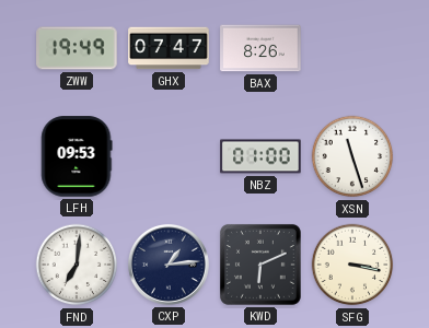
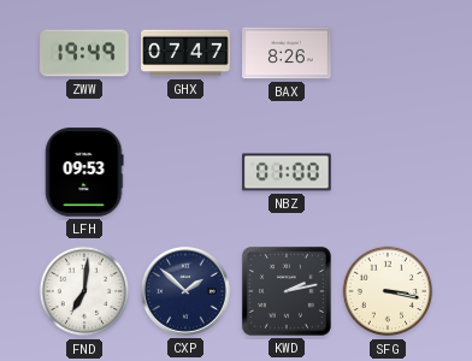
XSN: 11:27 -> none (352, 156)
CXP: 1:14 -> 1:52 (185, 291)
KWD: 6:11 -> 2:13 (287, 291)
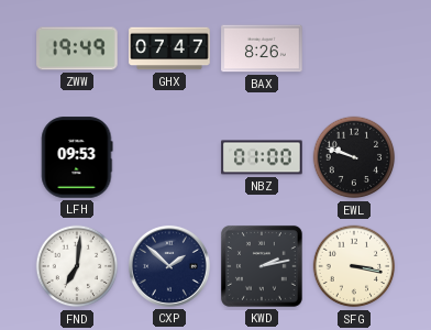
EWL: none -> 9:48 (354, 157)
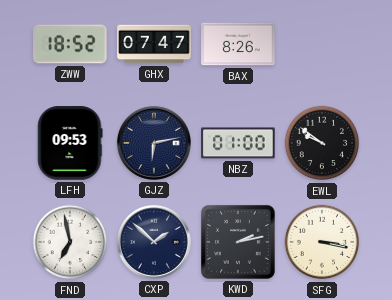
ZWW: 19:49 -> 18:52 (70, 44)
GJZ: none -> 6:13 (154, 143)
EWL: 9:48 -> 9:51 (322, 143)
FND: 7:01 -> 6:58 (70, 242)
